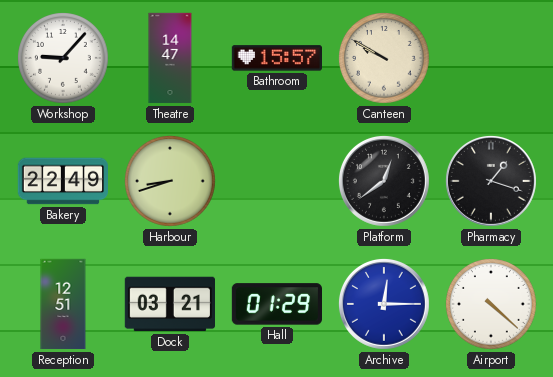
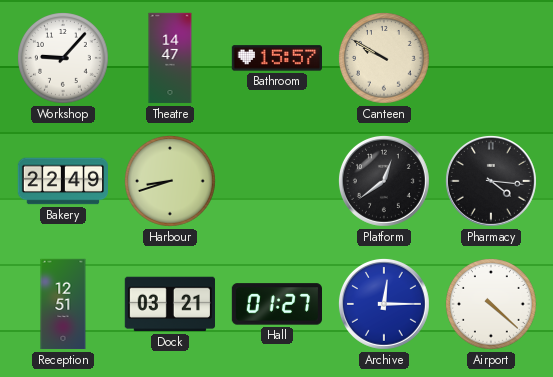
Pharmacy: 1:18 -> 4:16 (491, 181)
Hall: 01:29 -> 01:27 (276, 304)
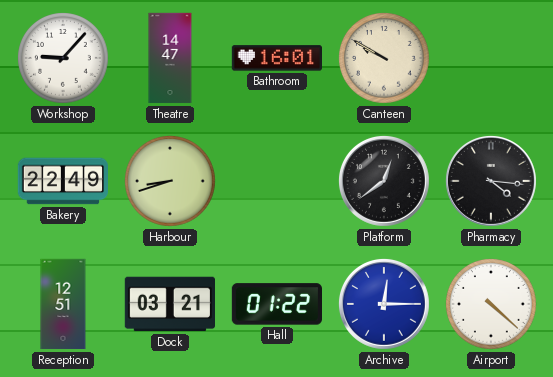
Bathroom: 15:57 -> 16:01 (276, 58)
Hall: 01:27 -> 01:22 (276, 304)
